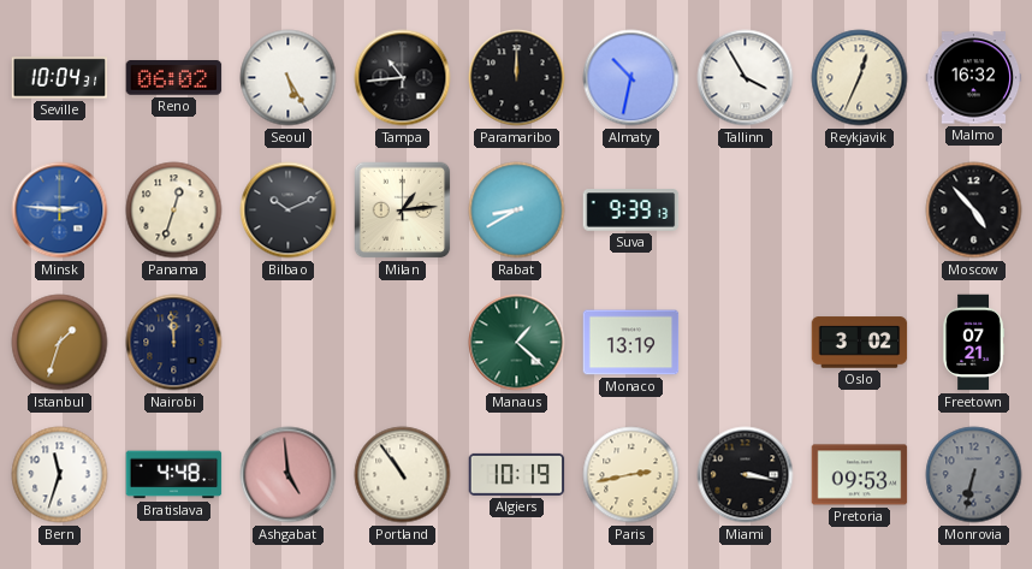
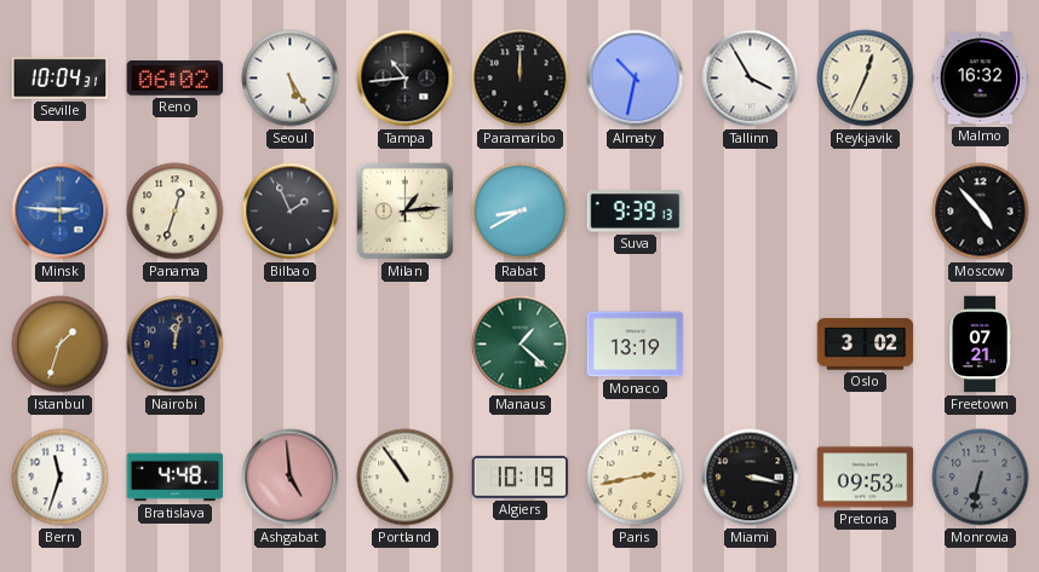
Bilbao: 10:11 -> 1:56 (291, 212)
Nairobi: 11:59 -> 12:02 (176, 345)
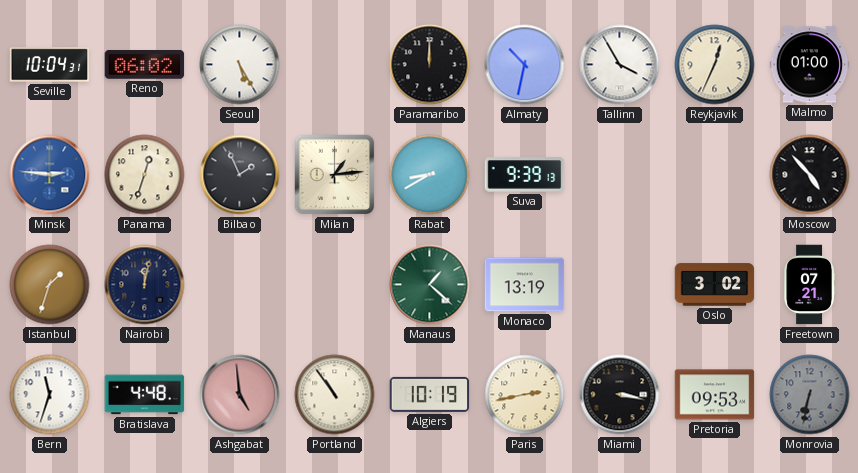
Tampa: 10:44 -> none (406, 79)
Malmo: 16:32 -> 01:00 (810, 65)
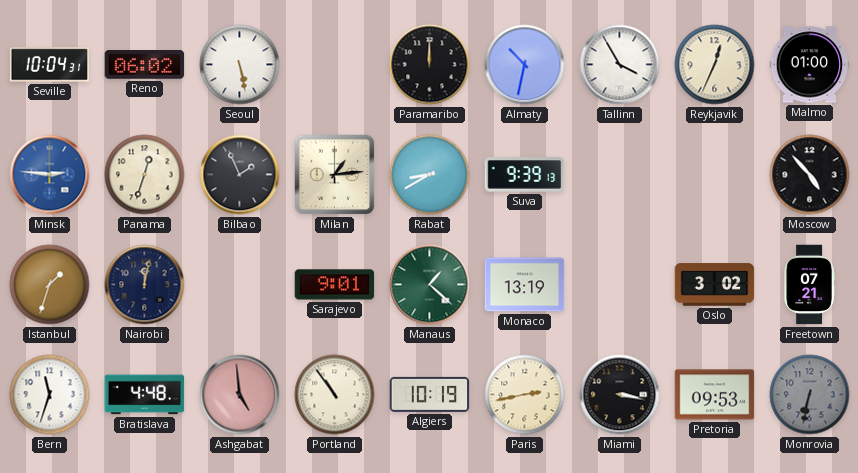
Seoul: 5:25 -> 5:28 (240, 65)
Sarajevo: none -> 9:01 (335, 285)
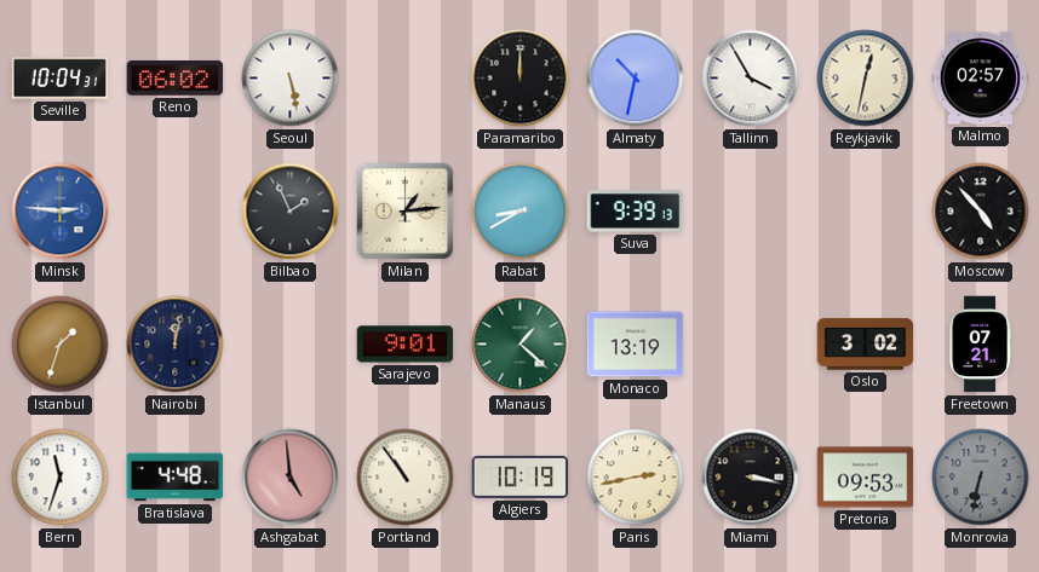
Reykjavik: 12:34 -> 12:32 (866, 79)
Malmo: 01:00 -> 02:57 (981, 79)
Panama: 12:33 -> none (145, 175)
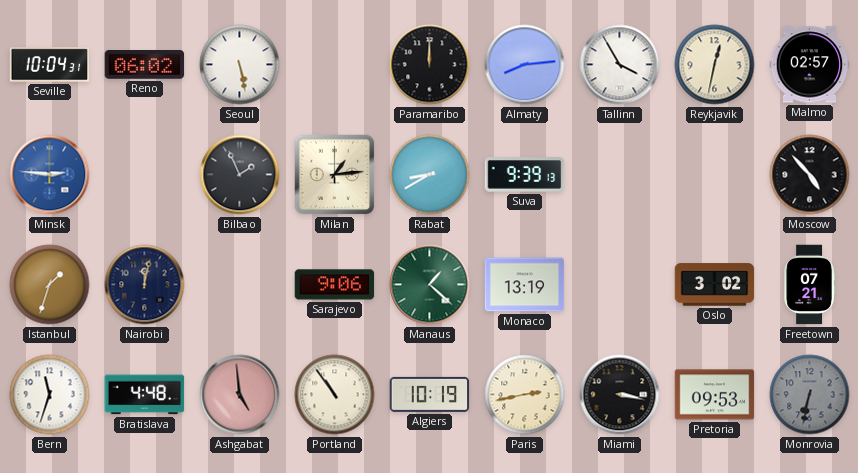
Almaty: 10:32 -> 8:14 (525, 65)
Sarajevo: 9:01 -> 9:06 (335, 285)
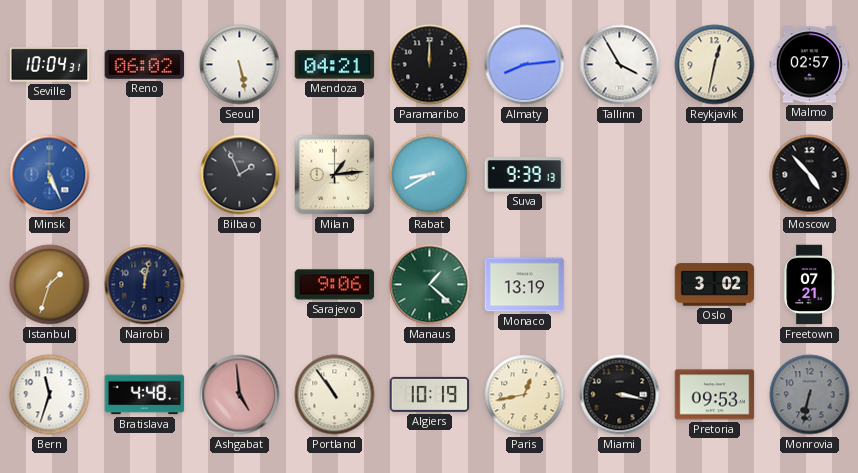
Mendoza: none -> 04:21 (335, 65)
Minsk: 2:46 -> 5:26 (50, 175)
Paris: 2:43 -> 12:43 (525, 395)
